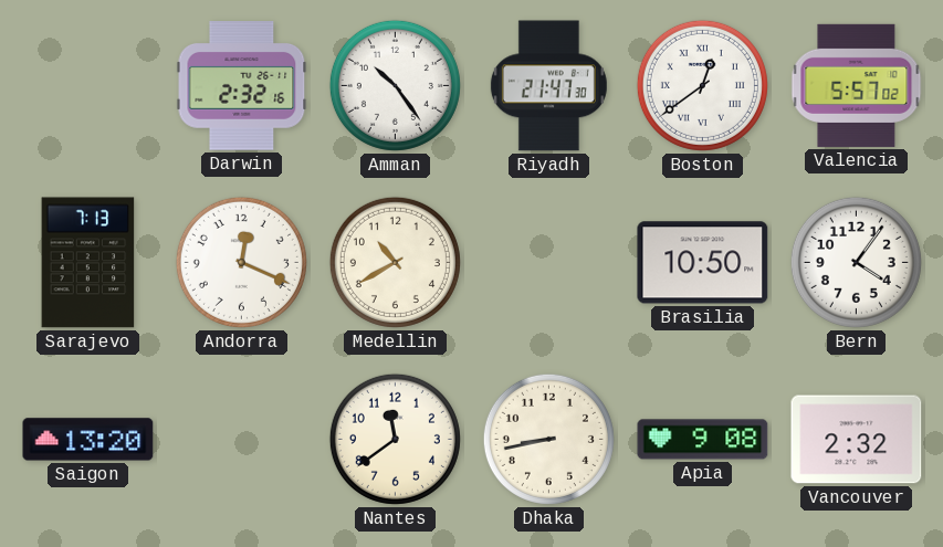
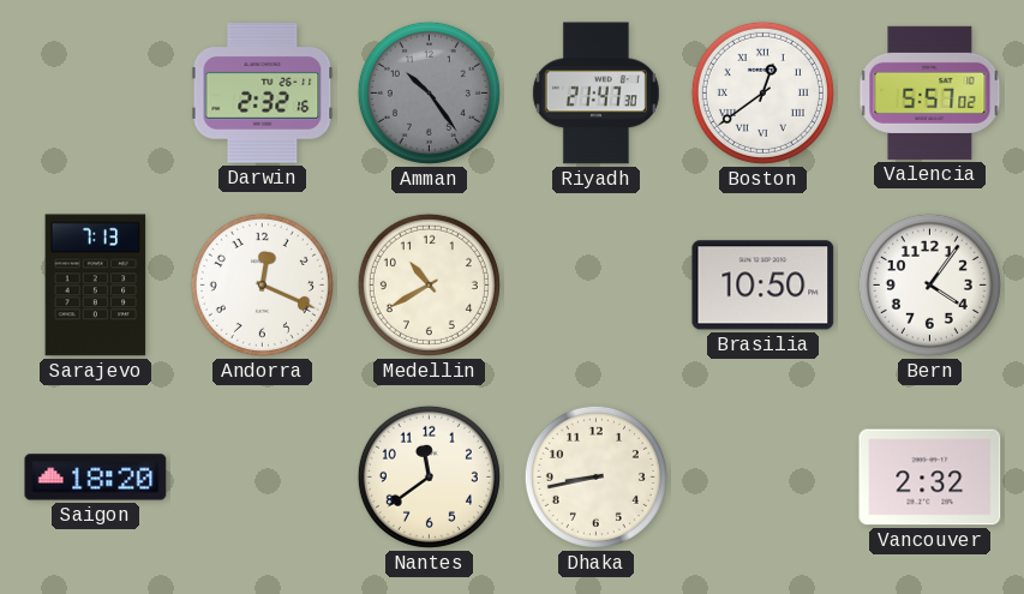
Amman dial: white -> grey (429, 92)
Saigon: 13:20 -> 18:20 (96, 478)
Apia: 9:08 -> none (703, 440)
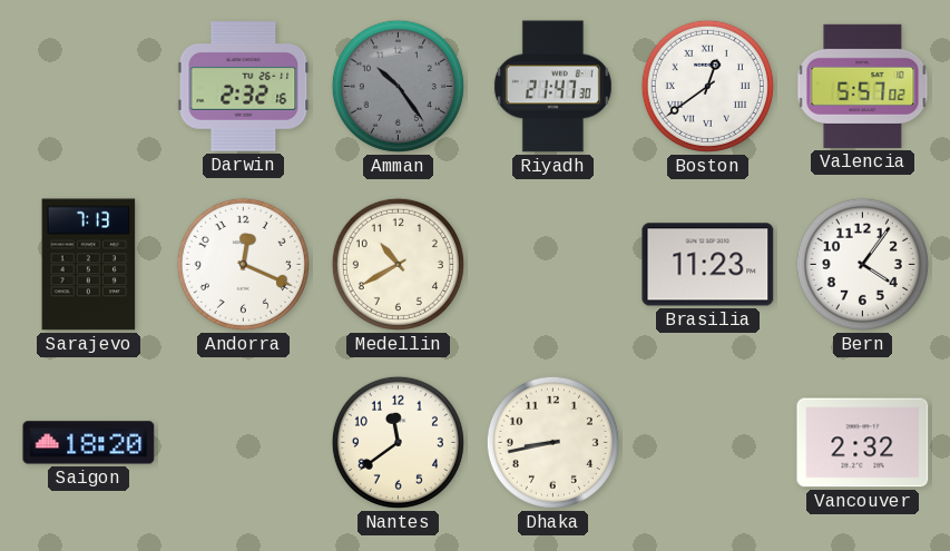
Brasilia: 10:50 -> 11:23 (708, 265)
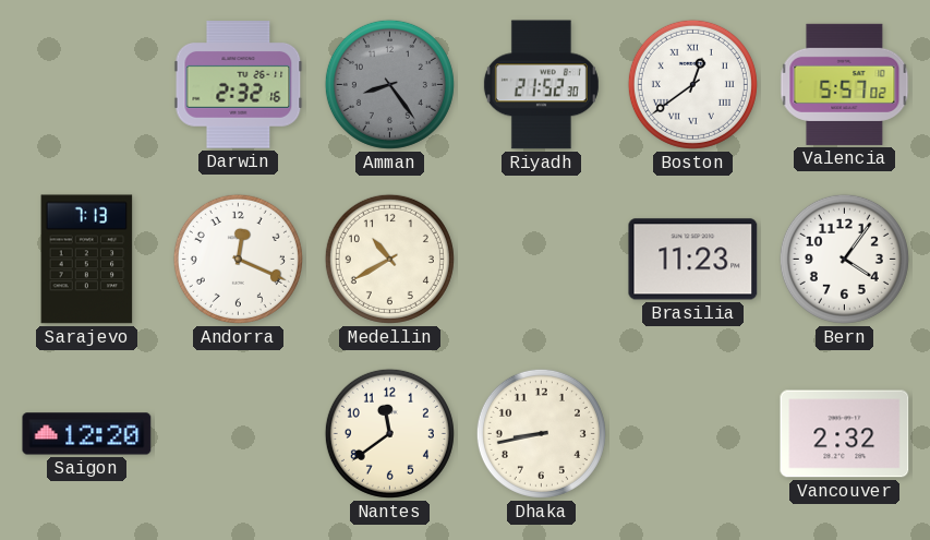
Amman: 10:24 -> 8:24 (389, 84)
Riyadh: 21:47 -> 21:52 (541, 85)
Saigon: 18:20 -> 12:20 (87, 434)
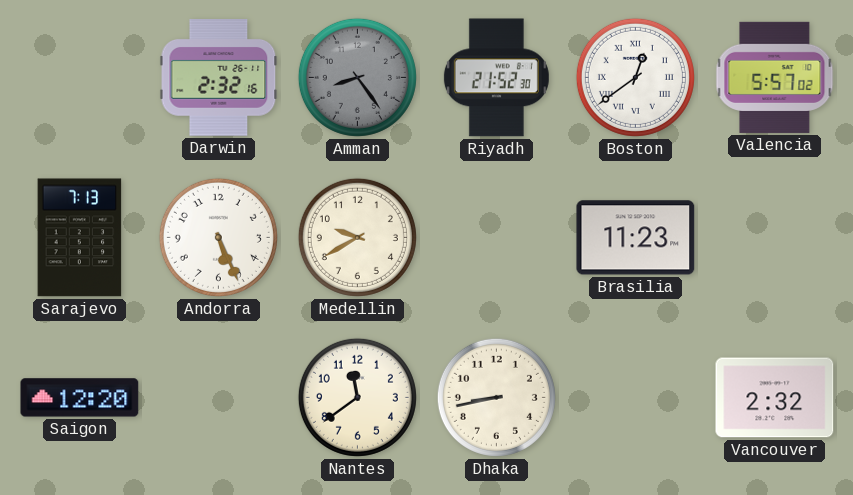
Andorra: 12:19 -> 5:26 (218, 237)
Medellin: 10:40 -> 9:40 (357, 237)
Bern: 4:06 -> none (844, 259)
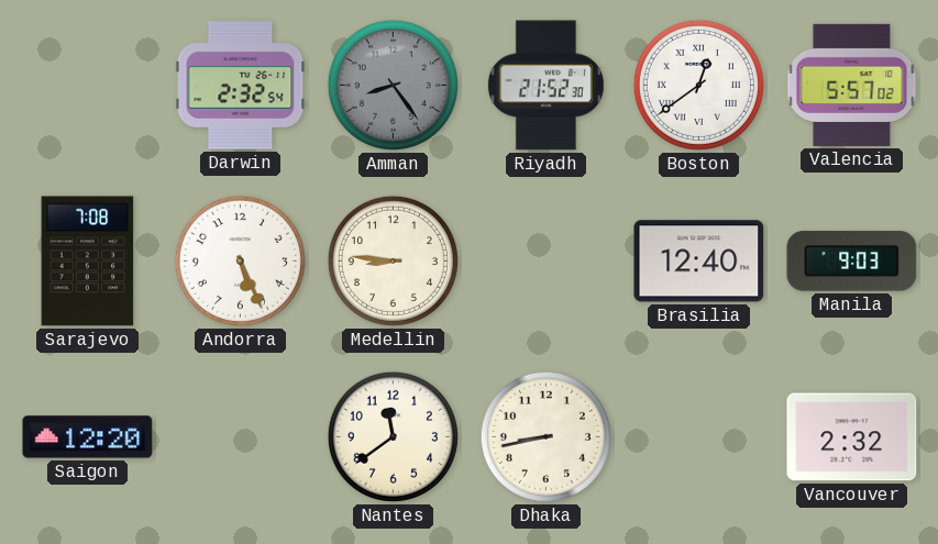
Darwin: 2:32:16 -> 2:32:54 (241, 86)
Sarajevo: 7:13 -> 7:08 (88, 262)
Medellin: 9:40 -> 8:46 (393, 260)
Brasilia: 11:23 -> 12:40 (699, 262)
Manila: none -> 9:03 (852, 262)
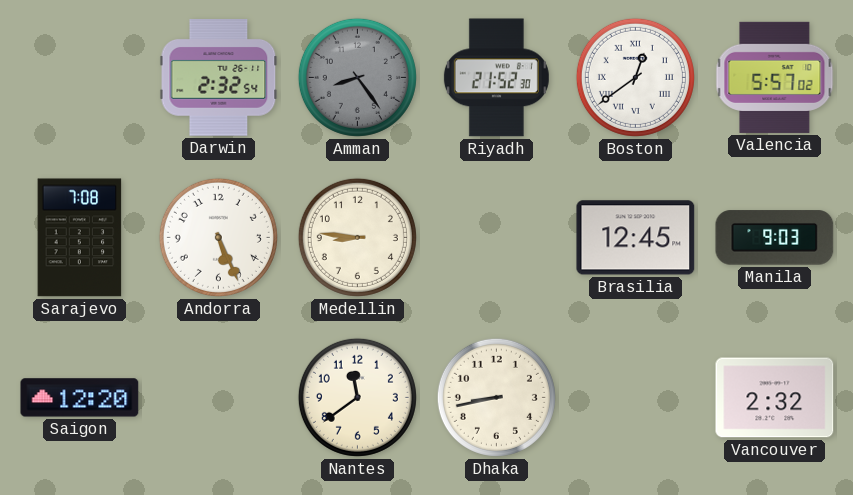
Brasilia: 12:40 -> 12:45 (636, 238)
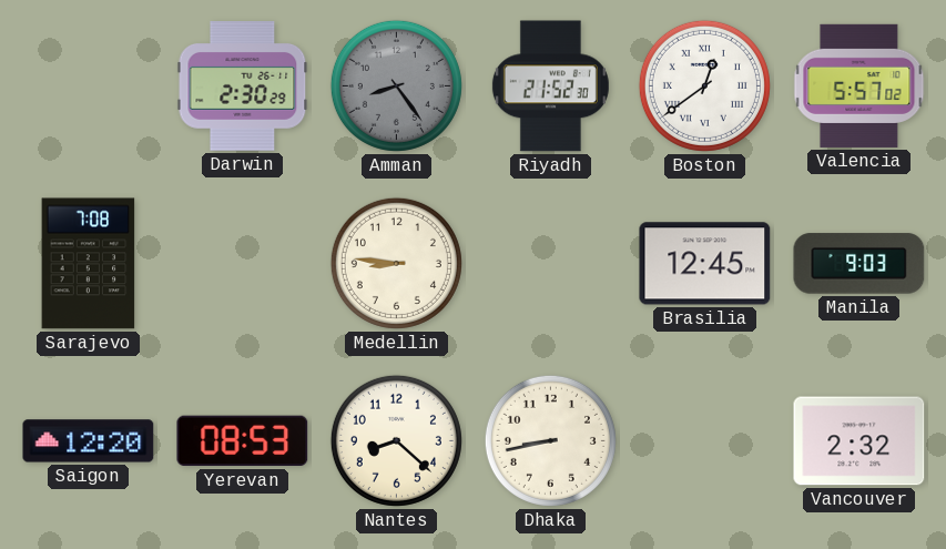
Darwin: 2:32 -> 2:30 (243, 87)
Andorra: 5:26 -> none (218, 237)
Yerevan: none -> 08:53 (243, 441)
Nantes: 11:39 -> 8:22 (396, 440)
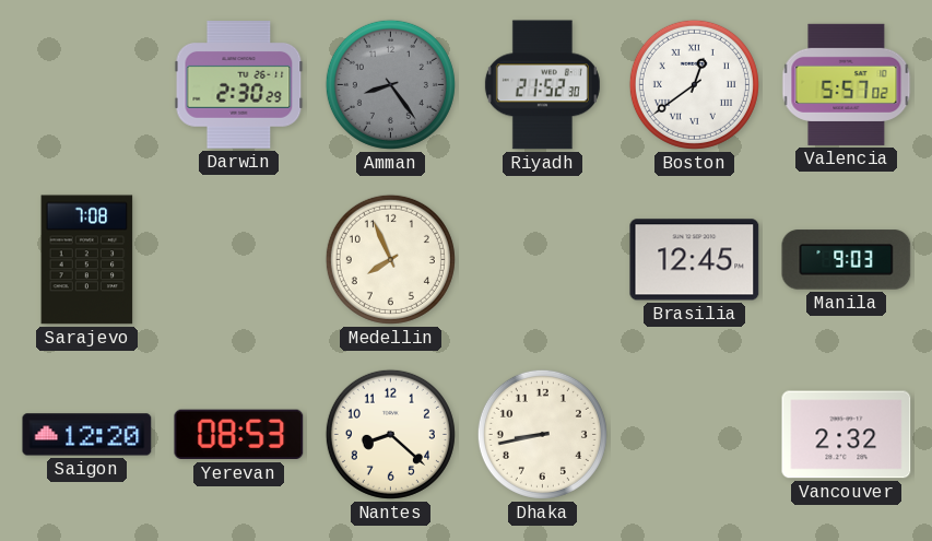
Medellin: 8:46 -> 7:56 (390, 259)
